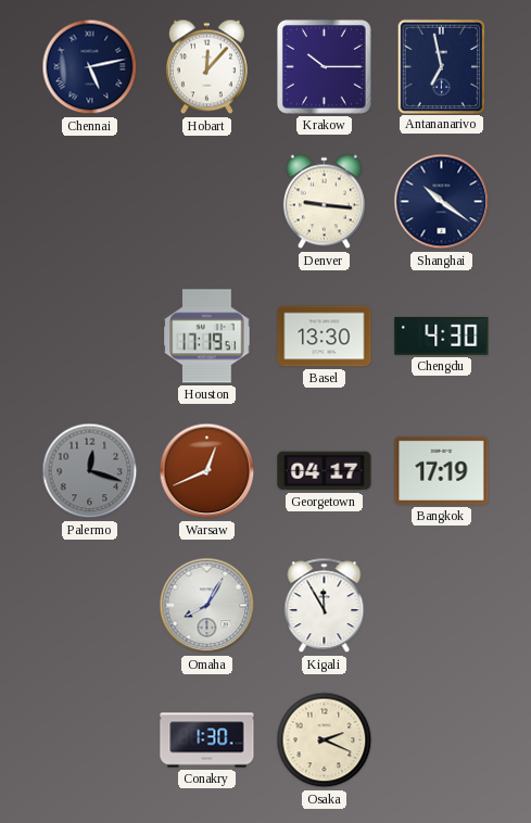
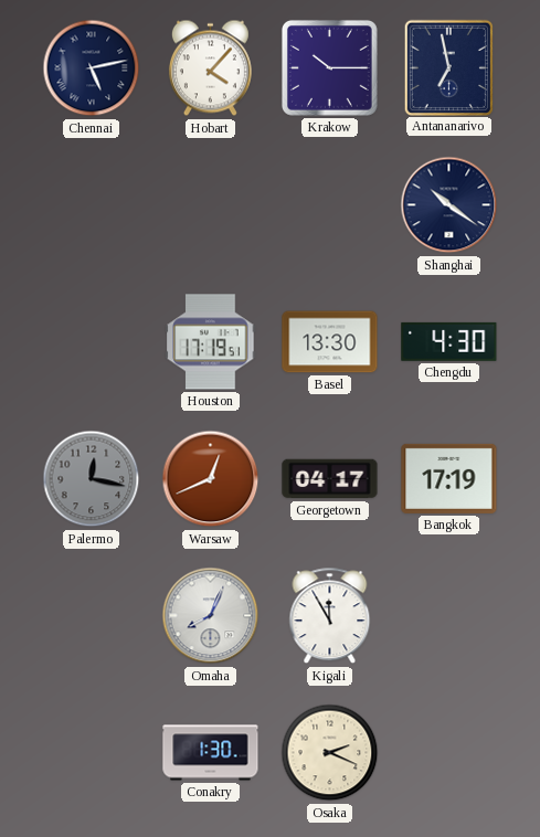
Hobart: 12:07 -> 4:07 (210, 68)
Denver: 9:16 -> none (324, 202)
Palermo: 12:18 -> 12:17 (92, 479)
Omaha: 8:05 -> 8:04 (211, 616)
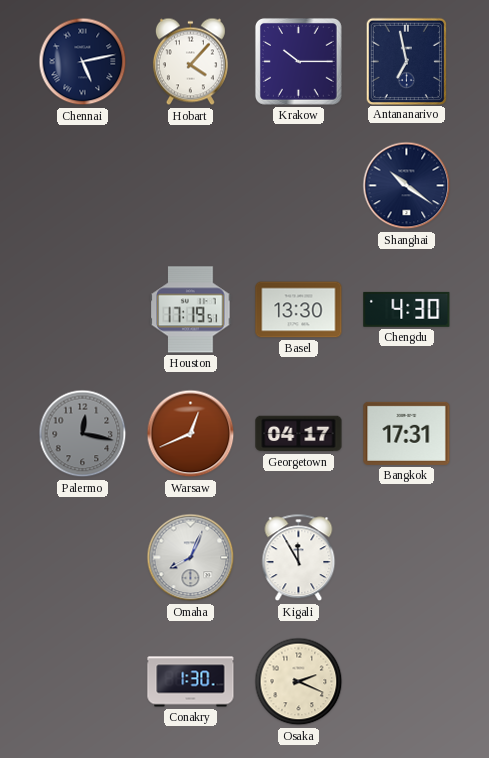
Bangkok: 17:19 -> 17:31 (407, 433)
